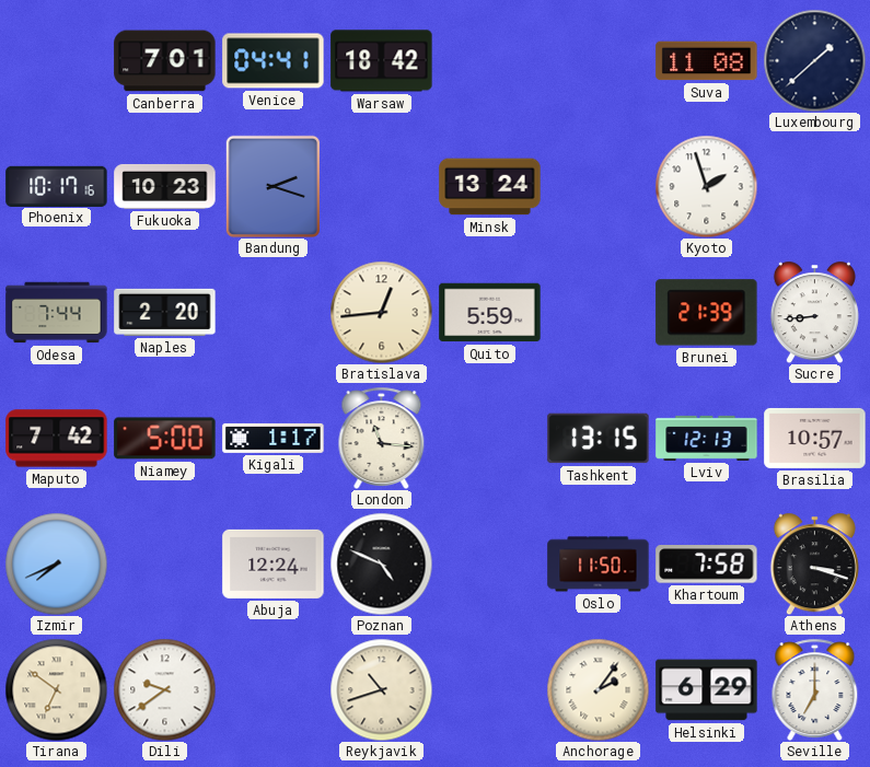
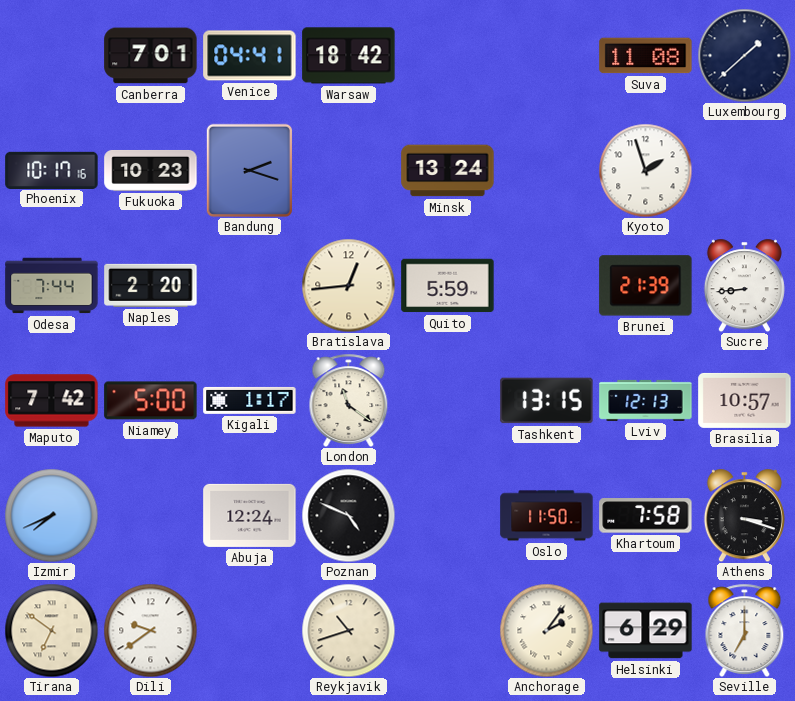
London: 11:16 -> 11:21 (349, 400)
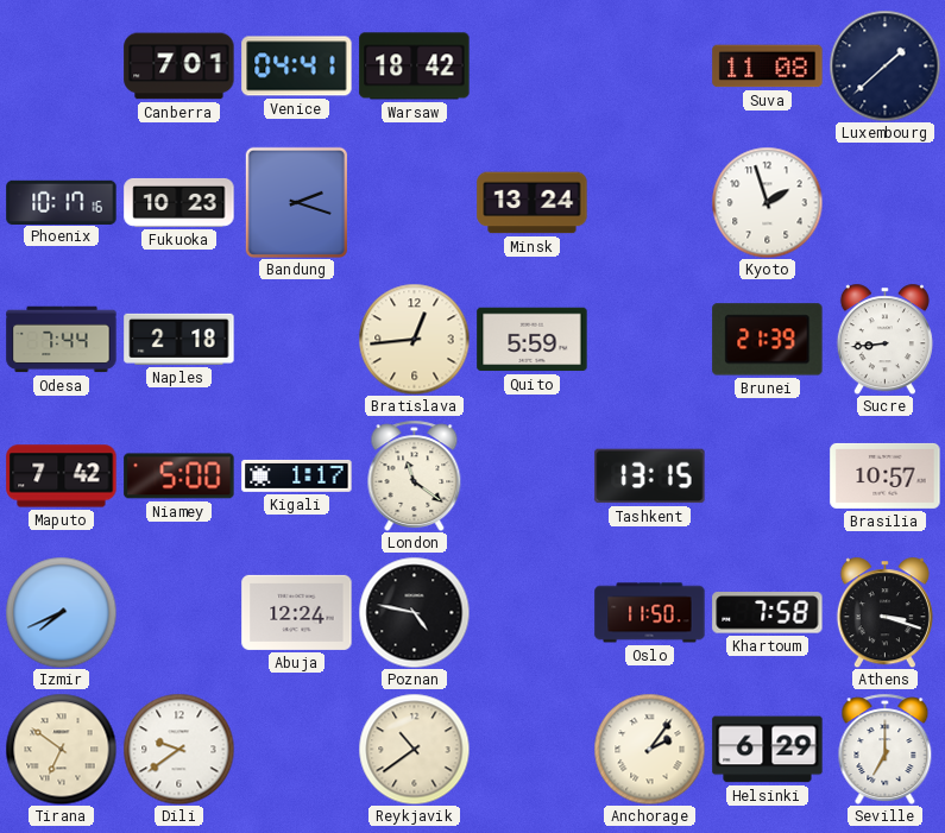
Naples: 2:20 -> 2:18 (179, 339)
Lviv: 12:13 -> none (646, 400)
Poznan: 4:49 -> 4:47 (414, 612)
Reykjavik: 10:42 -> 10:39 (414, 749)
